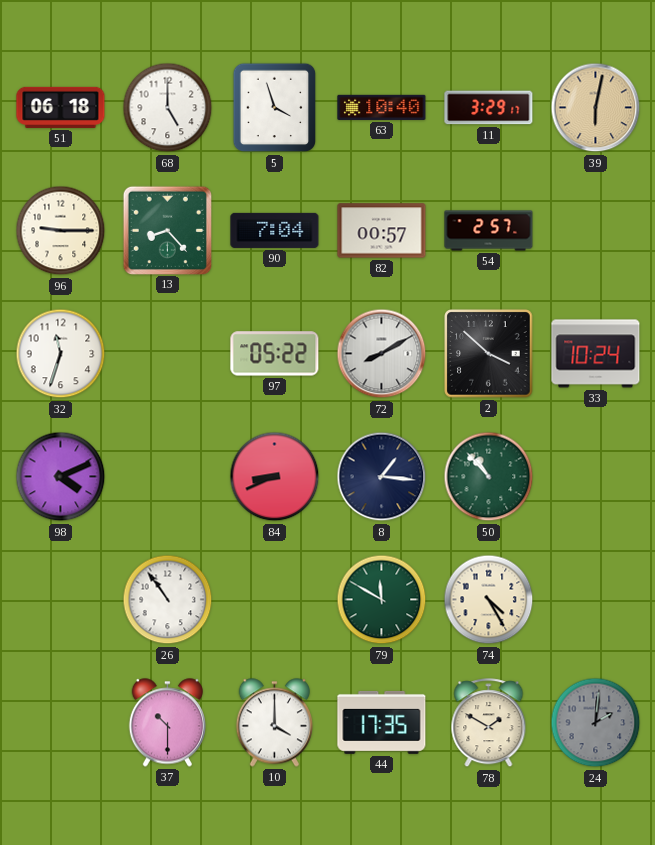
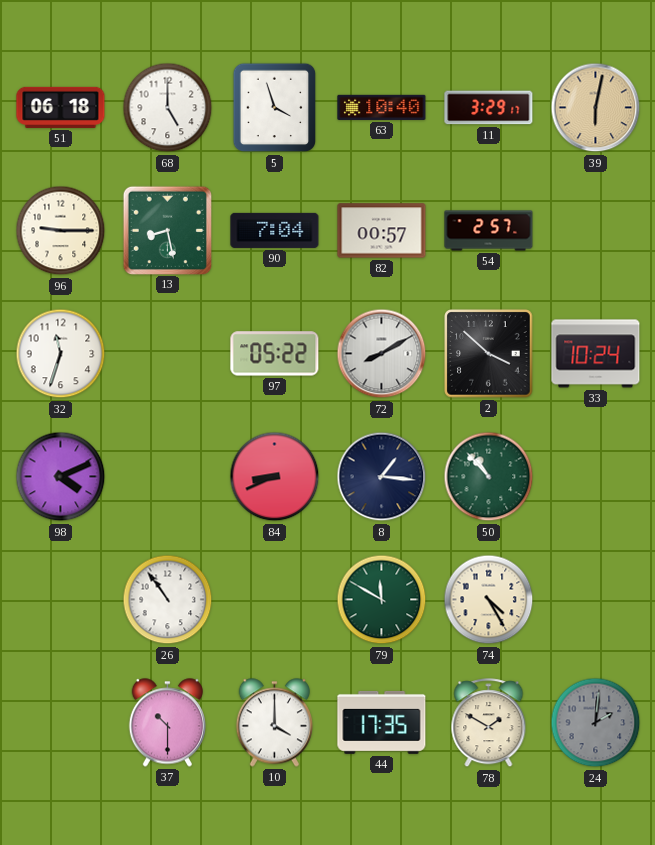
13: 8:23 -> 8:28 (167, 230)
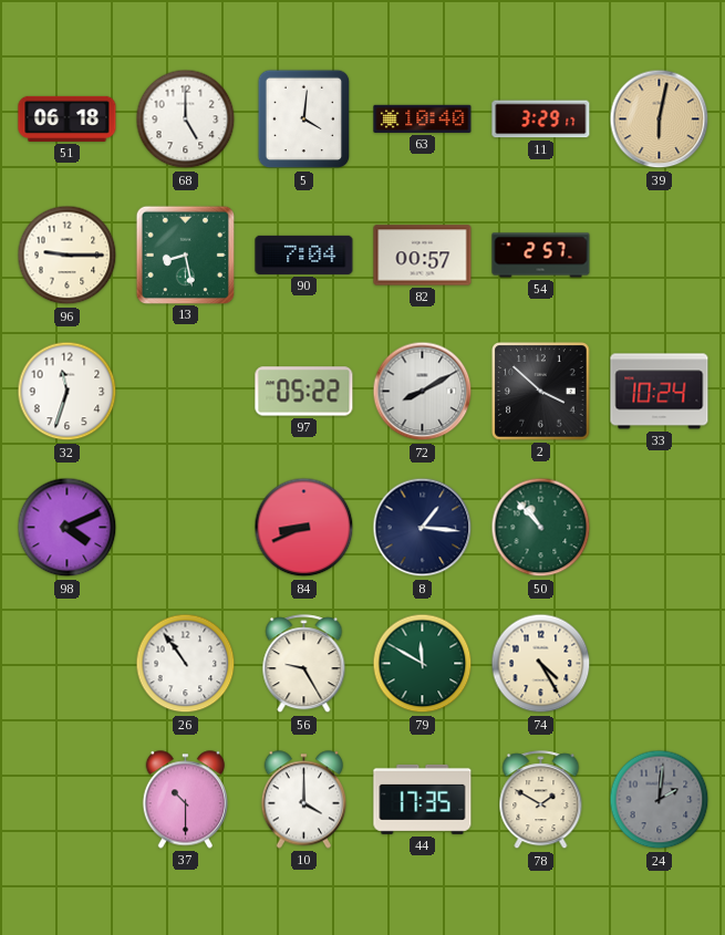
5: 3:57 -> 4:01 (304, 120)
56: none -> 9:25 (304, 664)
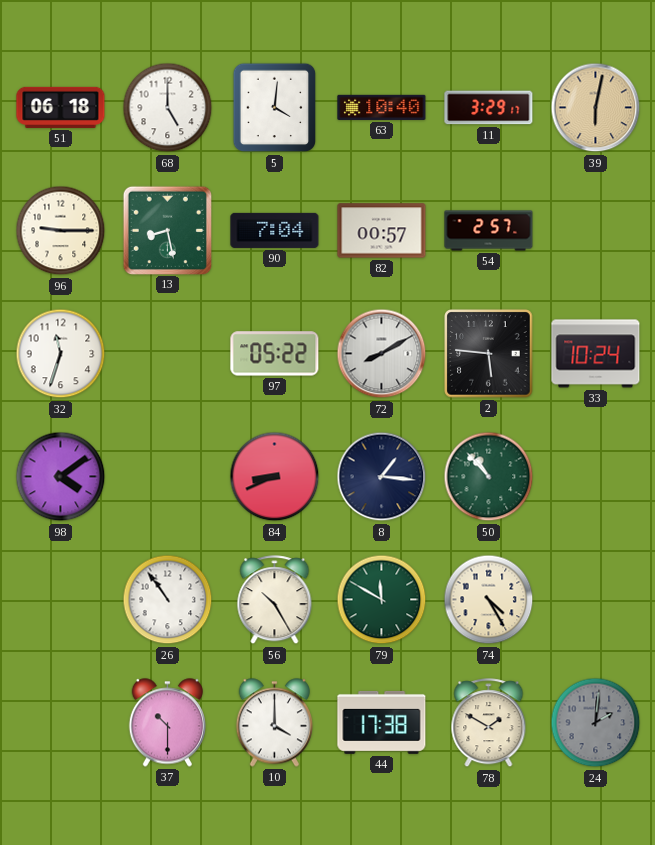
2: 3:52 -> 5:46 (489, 354)
98: 4:11 -> 4:09 (61, 477)
56: 9:25 -> 10:25 (275, 600)
44: 17:35 -> 17:38 (382, 722)
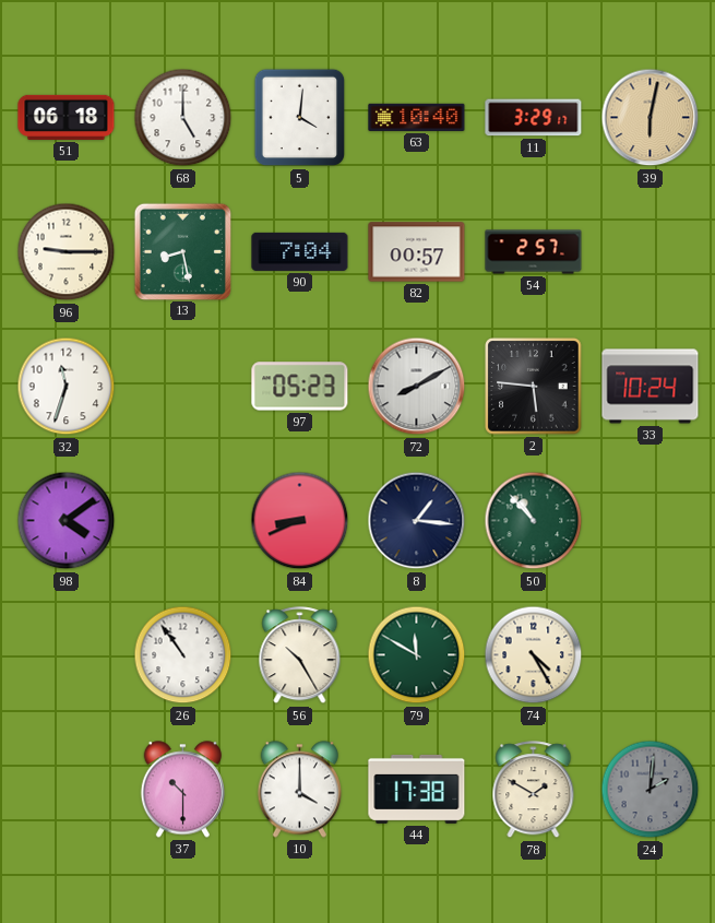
97: 05:22 -> 05:23 (300, 387)
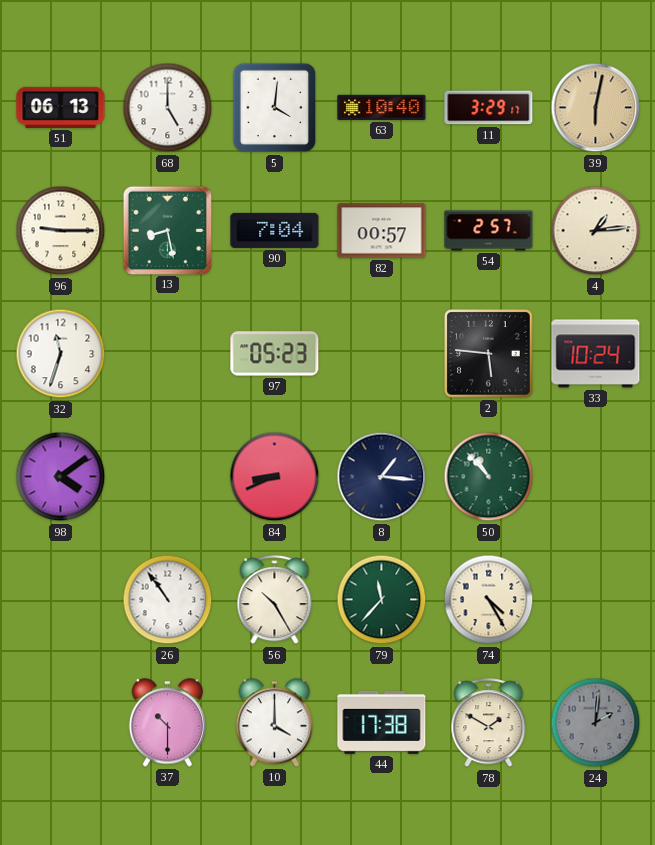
51: 06:18 -> 06:13 (61, 107)
4: none -> 1:14 (596, 231)
72: 8:10 -> none (417, 387)
79: 11:50 -> 11:37 (382, 600)
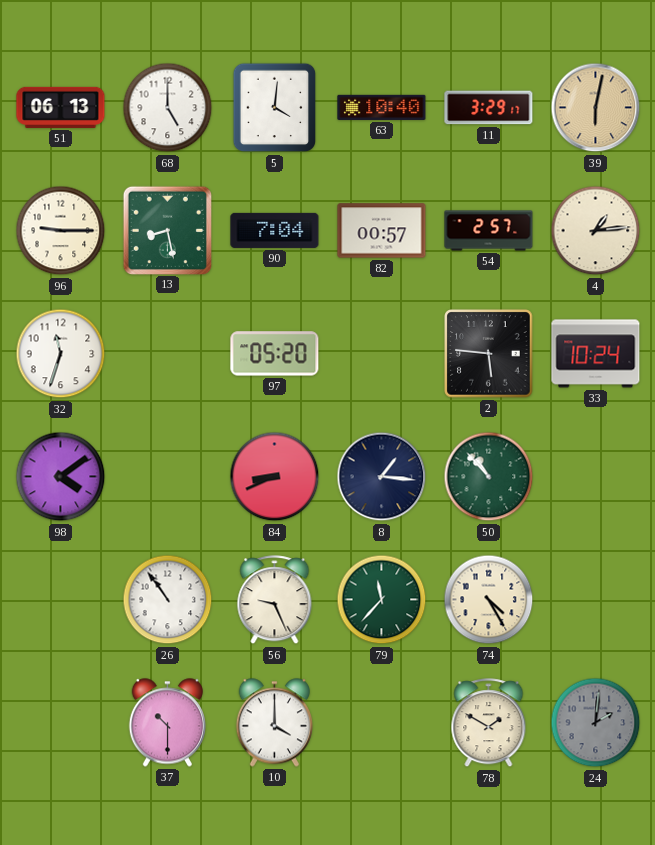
97: 05:23 -> 05:20 (275, 354)
56: 10:25 -> 9:26 (275, 600)
44: 17:38 -> none (382, 722)
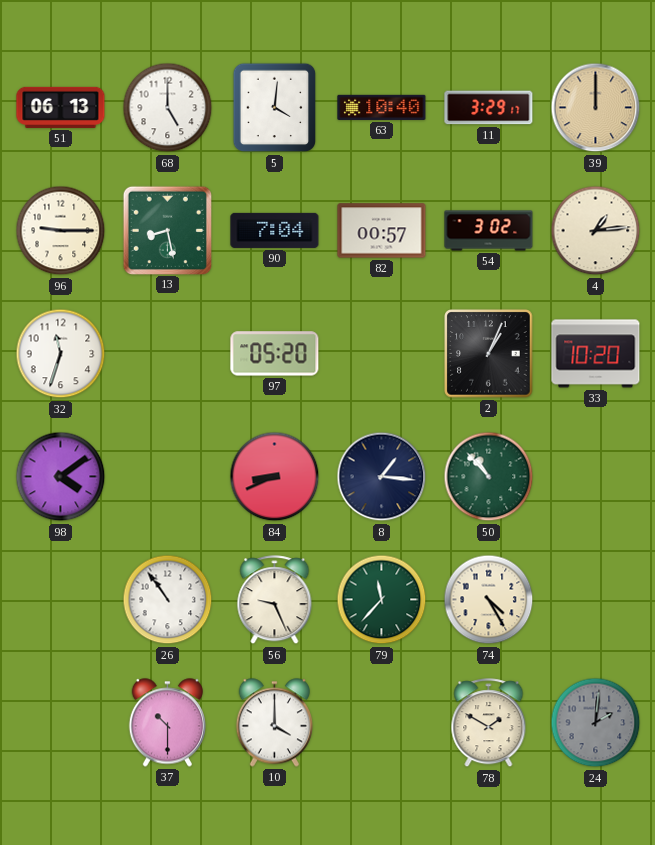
39: 6:02 -> 12:00 (596, 108)
54: 2:57 -> 3:02 (489, 231)
2: 5:46 -> 1:04 (489, 354)
33: 10:24 -> 10:20 (596, 354)
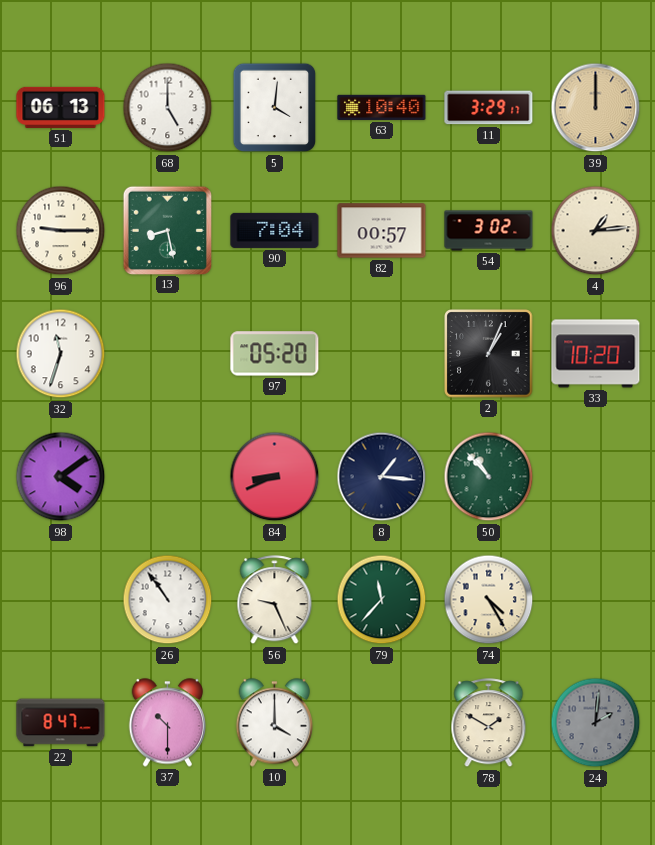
22: none -> 8:47 (61, 723)
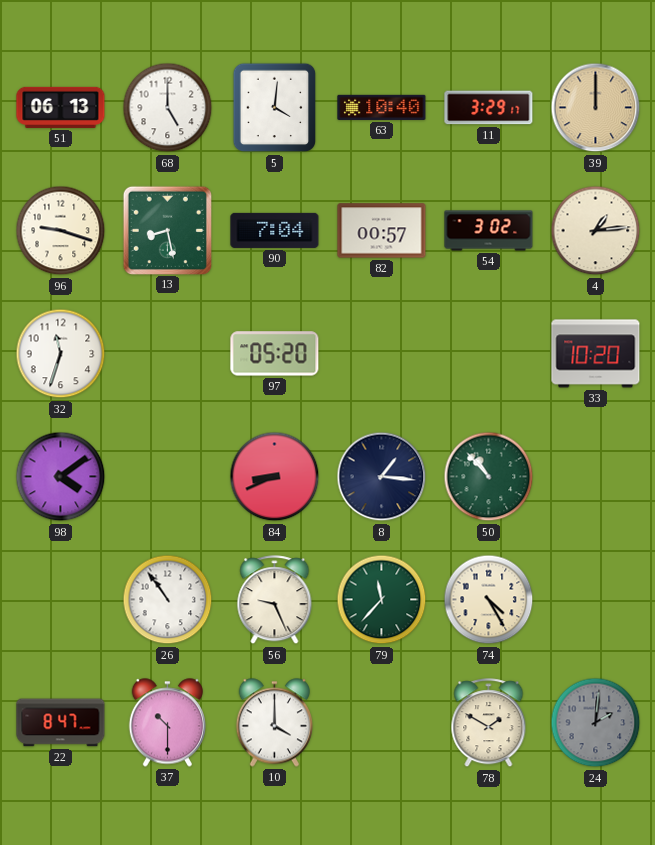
96: 9:15 -> 9:18 (61, 231)
2: 1:04 -> none (489, 354)
